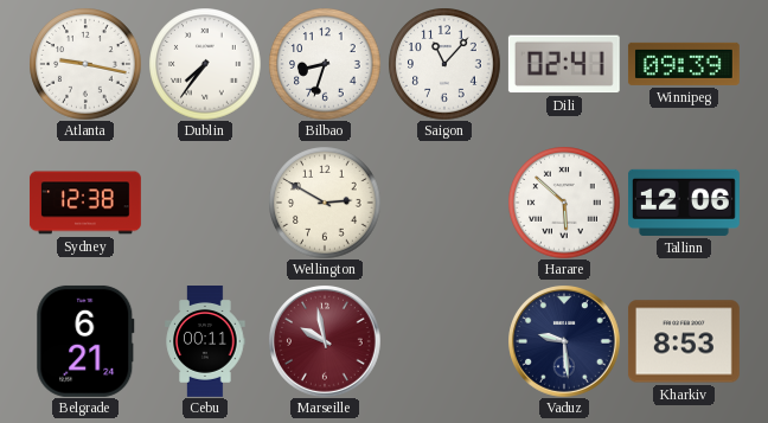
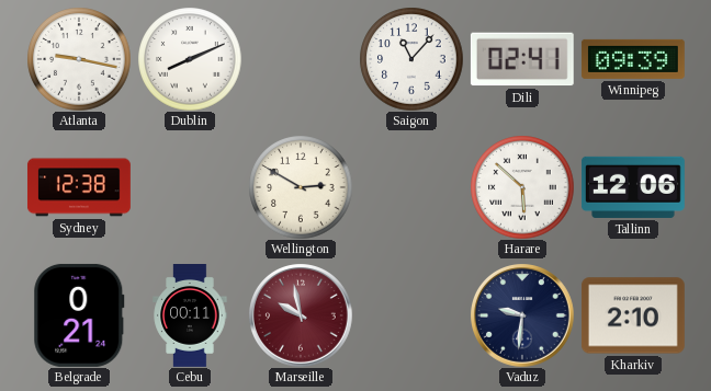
Dublin: 7:36 -> 8:11 (190, 59)
Bilbao: 8:33 -> none (325, 64)
Belgrade: 6:21 -> 0:21 (79, 315)
Vaduz: 9:29 -> 9:31 (522, 315)
Kharkiv: 8:53 -> 2:10 (633, 315)
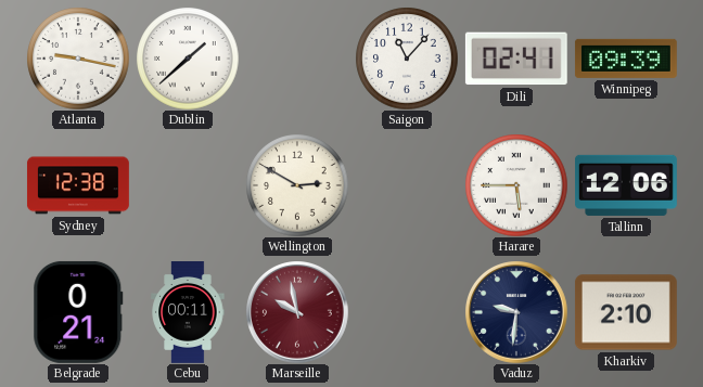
Dublin: 8:11 -> 1:38 (188, 59)
Harare: 5:52 -> 5:45 (516, 185)
